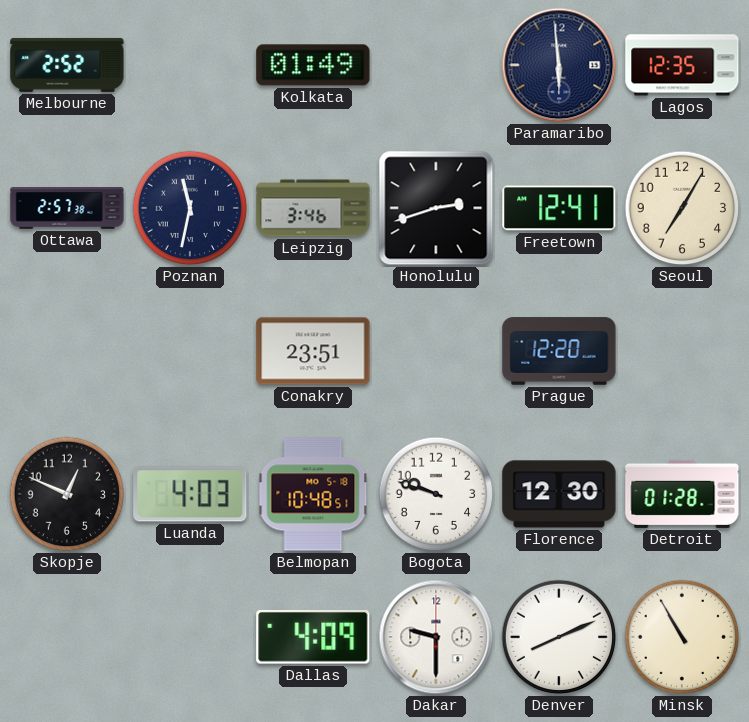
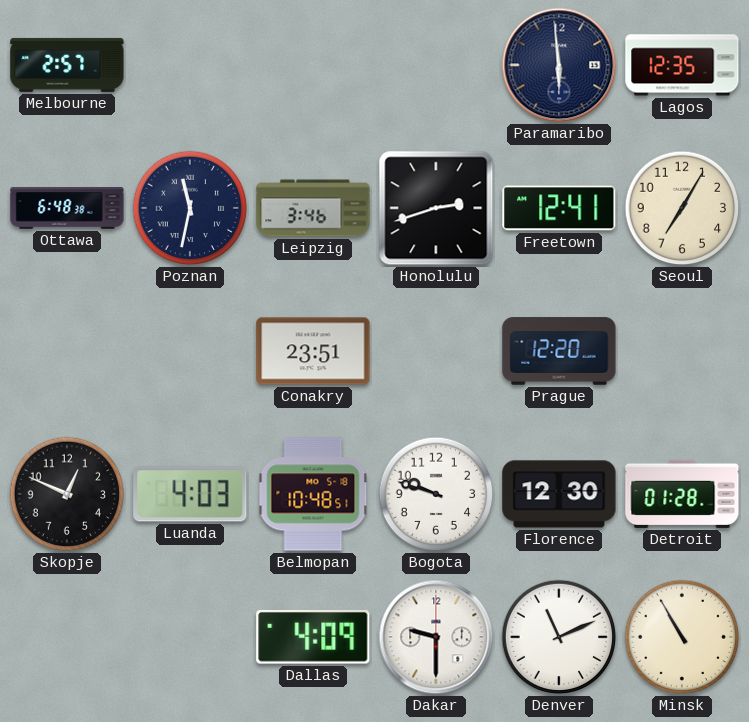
Melbourne: 2:52 -> 2:57 (67, 65)
Kolkata: 01:49 -> none (313, 65)
Ottawa: 2:57 -> 6:48 (67, 208)
Denver: 8:11 -> 11:11 (559, 637)
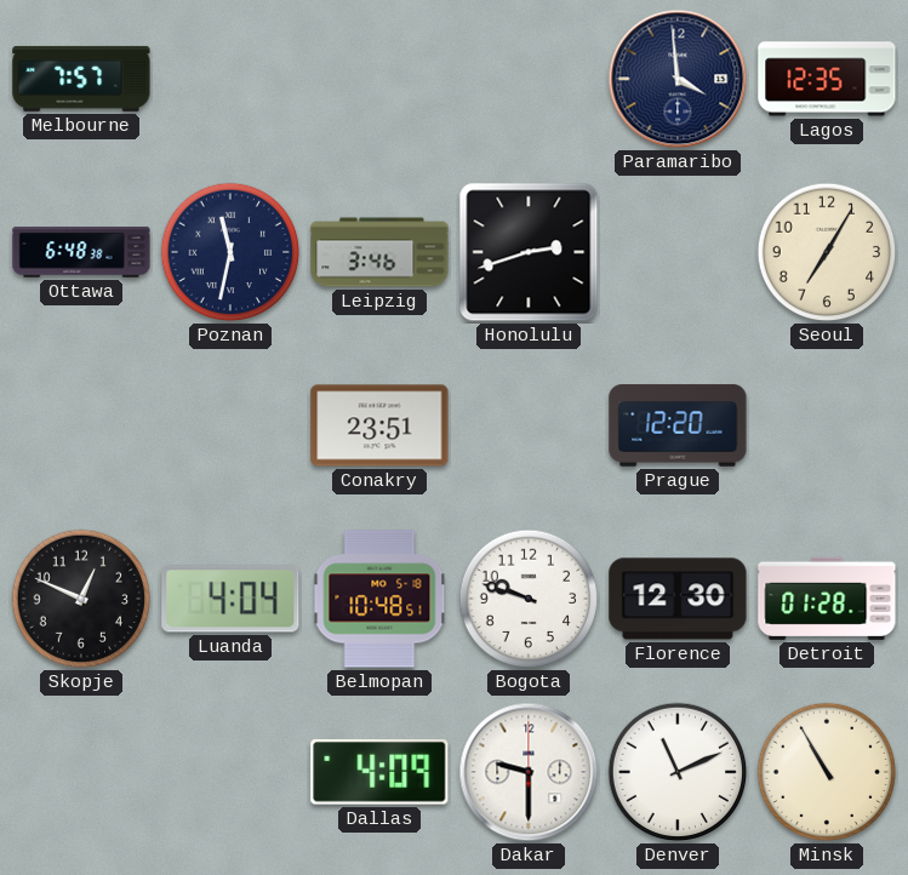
Melbourne: 2:57 -> 7:57 (81, 79)
Paramaribo: 5:59 -> 3:59 (678, 79)
Freetown: 12:41 -> none (559, 208)
Luanda: 4:03 -> 4:04 (230, 599)
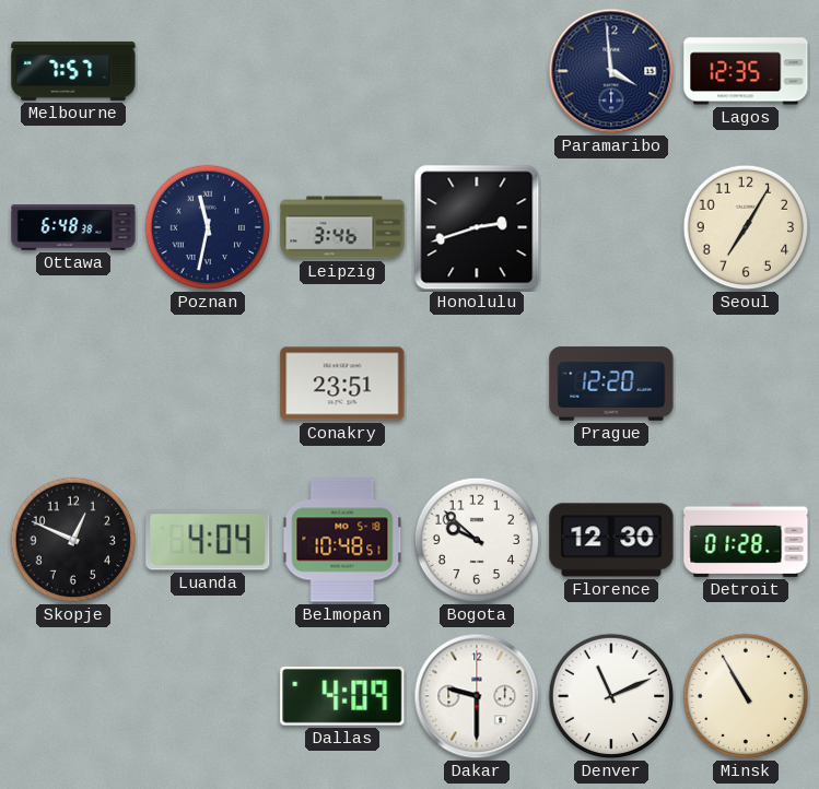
Bogota: 9:48 -> 9:52 (477, 540)
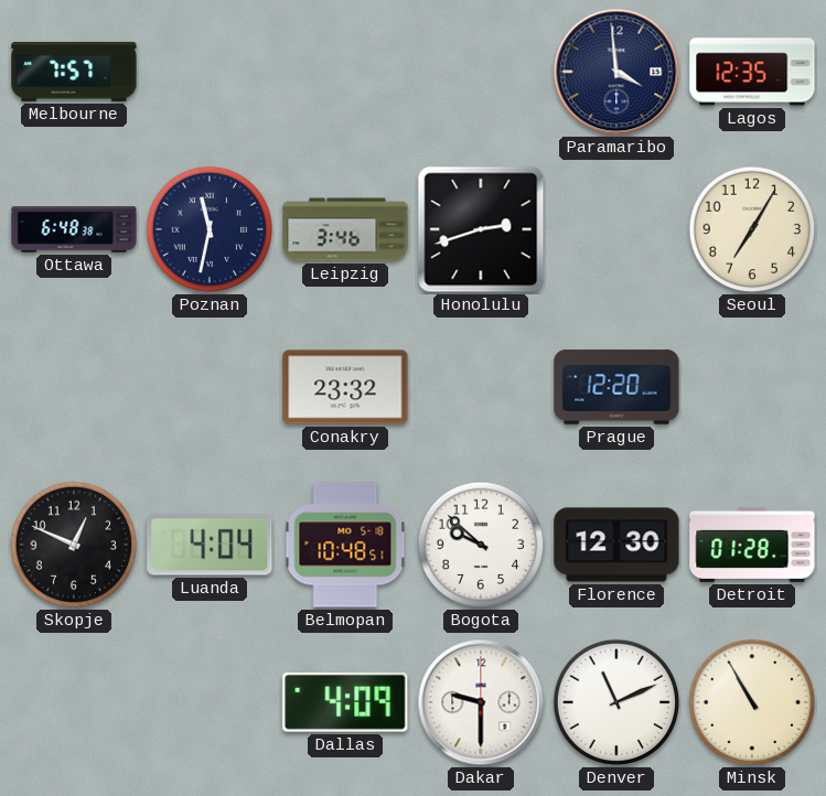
Conakry: 23:51 -> 23:32 (345, 387)
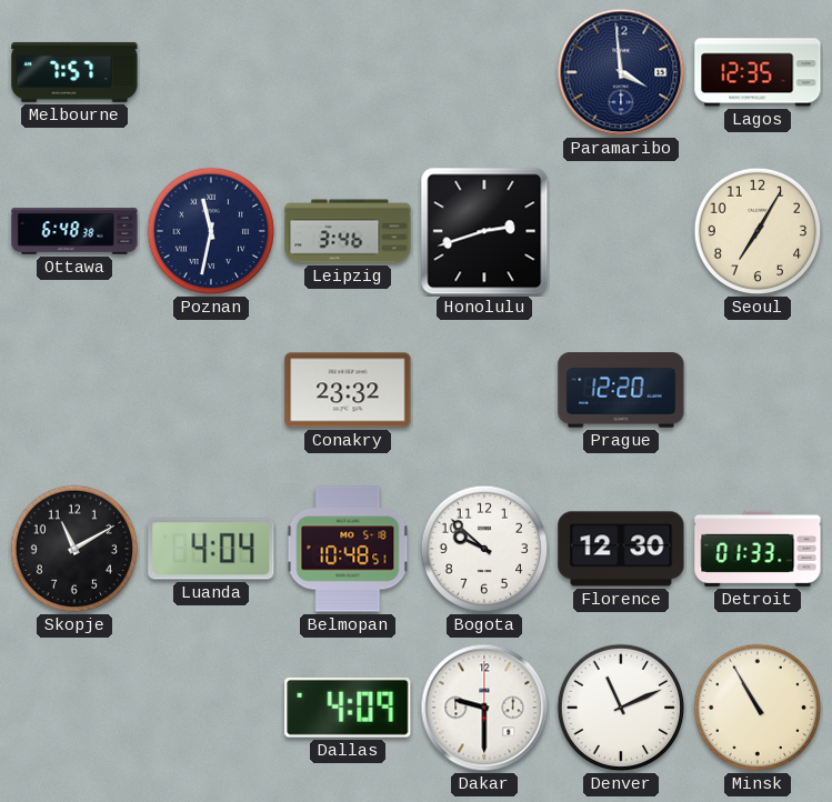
Skopje: 12:49 -> 11:10 (74, 549)
Detroit: 01:28 -> 01:33 (758, 549)
